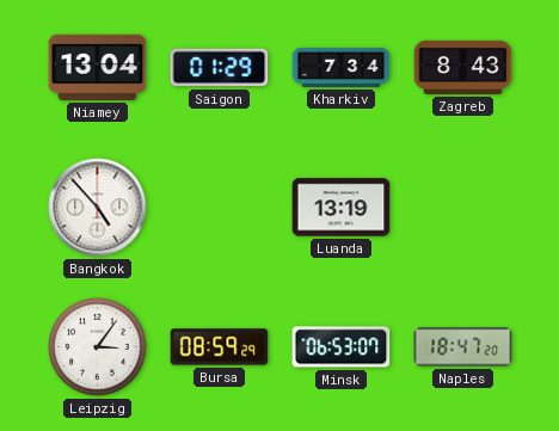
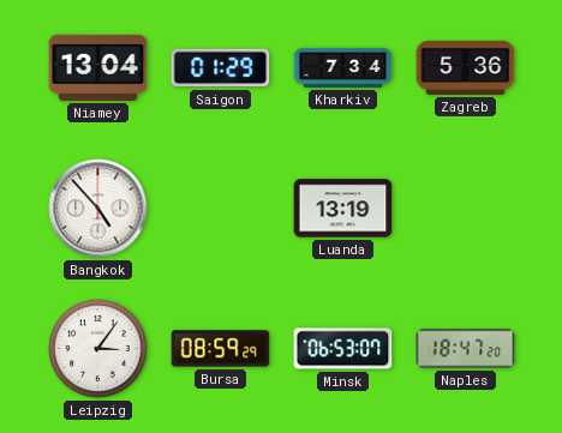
Zagreb: 8:43 -> 5:36 (466, 67)
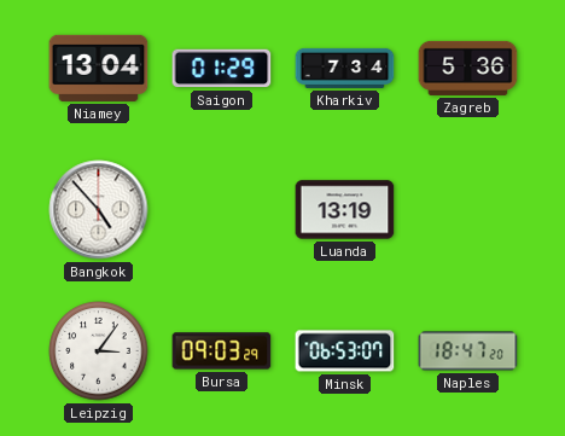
Bursa: 08:59 -> 09:03 (222, 351)
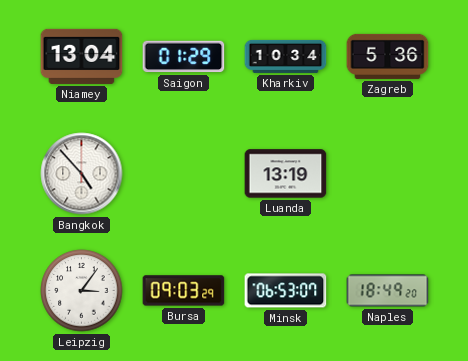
Kharkiv: 7:34 -> 10:34 (286, 56)
Naples: 18:47 -> 18:49 (388, 291)
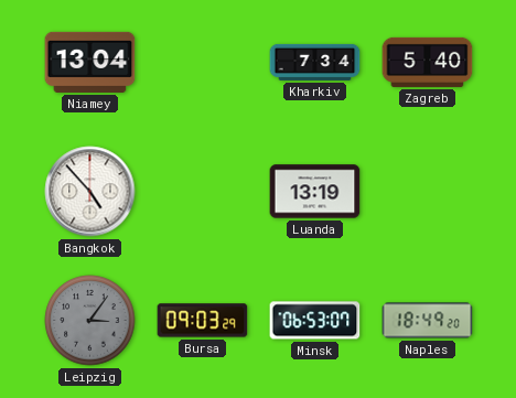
Saigon: 01:29 -> none (184, 57)
Kharkiv: 10:34 -> 7:34 (315, 62)
Zagreb: 5:36 -> 5:40 (428, 62)
Leipzig dial: white -> grey (90, 321)
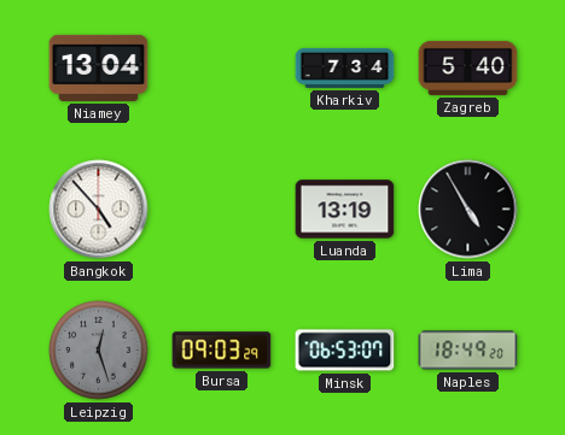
Lima: none -> 4:55 (468, 210)
Leipzig: 3:06 -> 12:27 (99, 351)
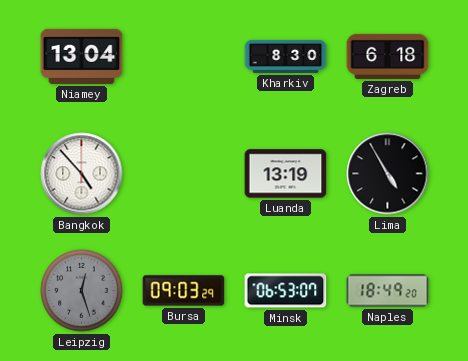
Kharkiv: 7:34 -> 8:30 (286, 56)
Zagreb: 5:40 -> 6:18 (388, 56)
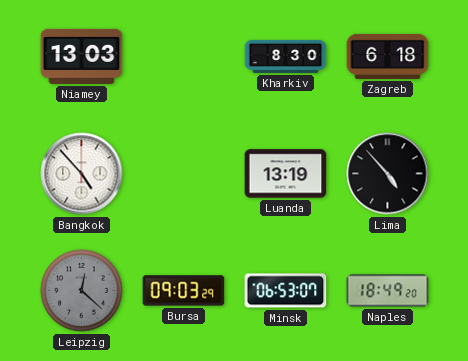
Niamey: 13:04 -> 13:03 (82, 56)
Lima: 4:55 -> 4:53 (388, 174)
Leipzig: 12:27 -> 12:22 (82, 291)
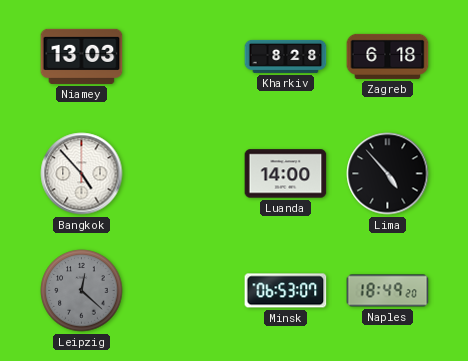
Kharkiv: 8:30 -> 8:28 (286, 56)
Luanda: 13:19 -> 14:00 (286, 174)
Bursa: 09:03 -> none (184, 291)
